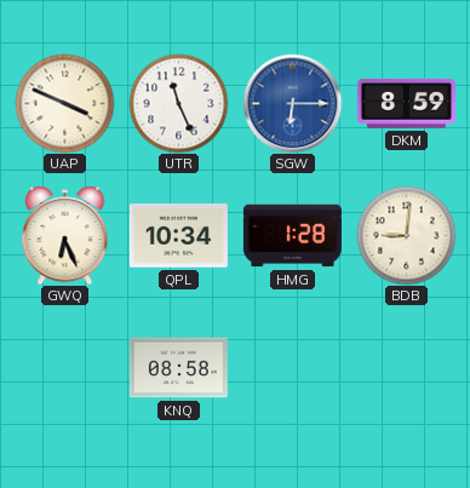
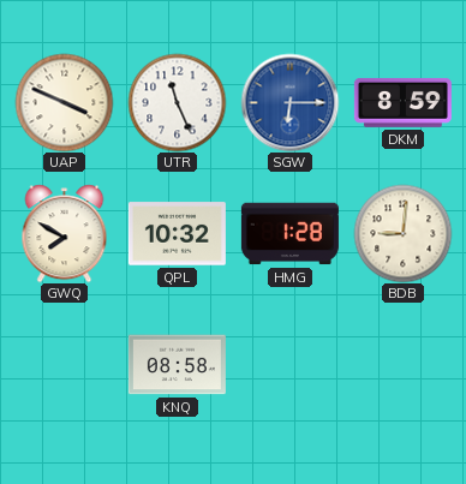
GWQ: 6:26 -> 7:50 (65, 233)
QPL: 10:34 -> 10:32 (177, 234)
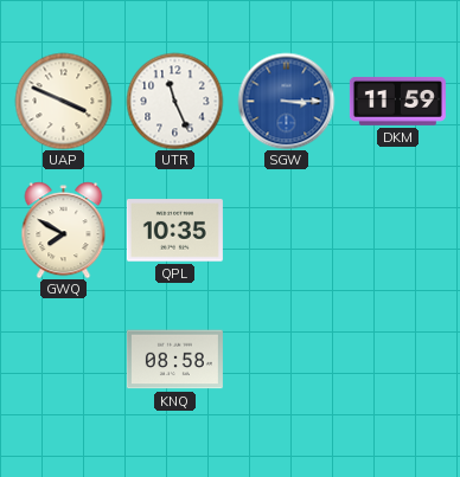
SGW: 6:15 -> 3:15 (286, 101)
DKM: 8:59 -> 11:59 (397, 101)
QPL: 10:32 -> 10:35 (174, 231)
HMG: 1:28 -> none (289, 234)
BDB: 9:01 -> none (402, 233)
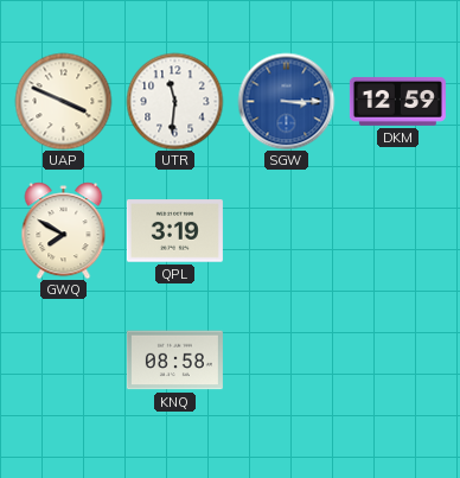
UTR: 11:26 -> 11:31 (174, 101)
DKM: 11:59 -> 12:59 (397, 101)
QPL: 10:35 -> 3:19 (174, 231)
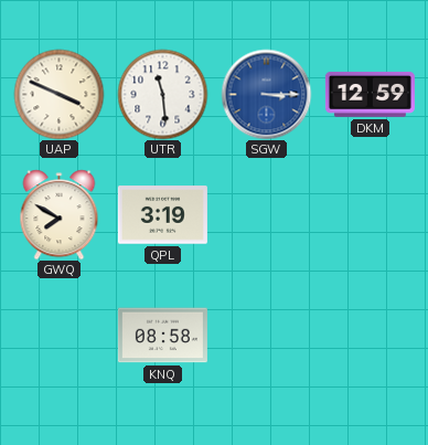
UTR: 11:31 -> 11:29 (162, 94)
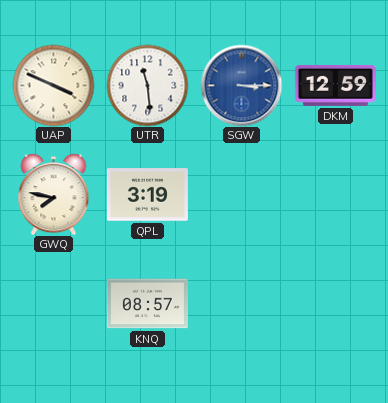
GWQ: 7:50 -> 7:47 (54, 194)
KNQ: 08:58 -> 08:57 (147, 304)
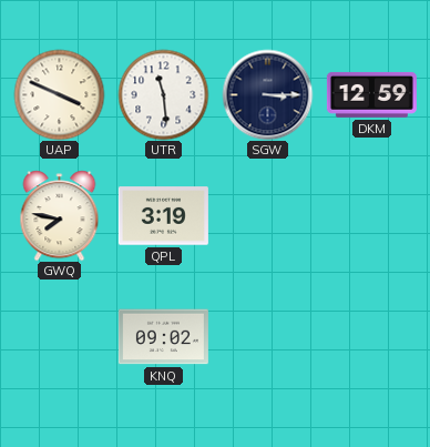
SGW dial: blue -> navy (267, 94)
KNQ: 08:57 -> 09:02 (163, 337)
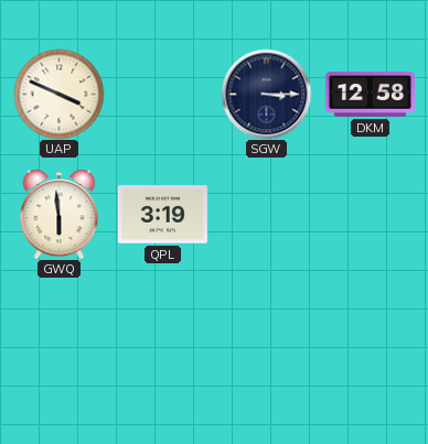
UTR: 11:29 -> none (163, 94)
DKM: 12:59 -> 12:58 (370, 94)
GWQ: 7:47 -> 5:59 (60, 214)
KNQ: 09:02 -> none (163, 337)
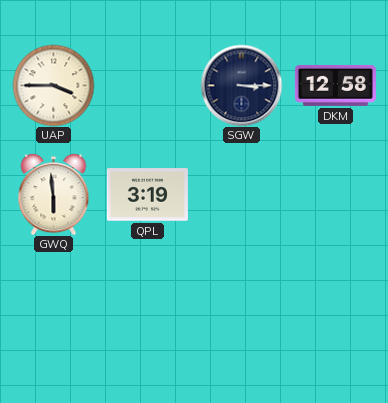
UAP: 3:49 -> 3:45 (53, 85)
